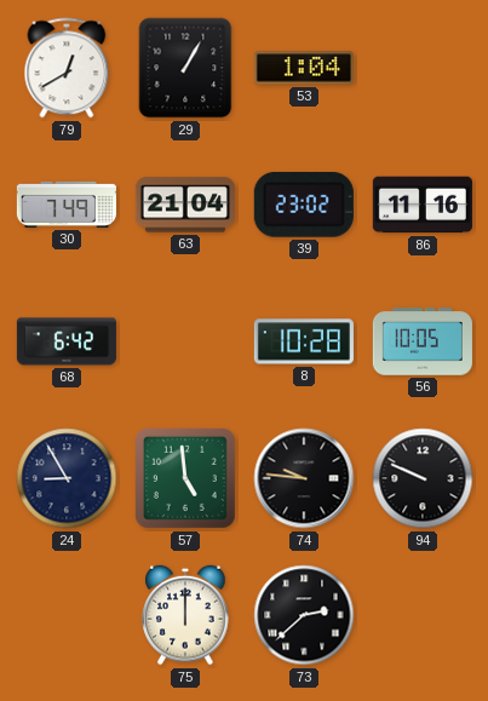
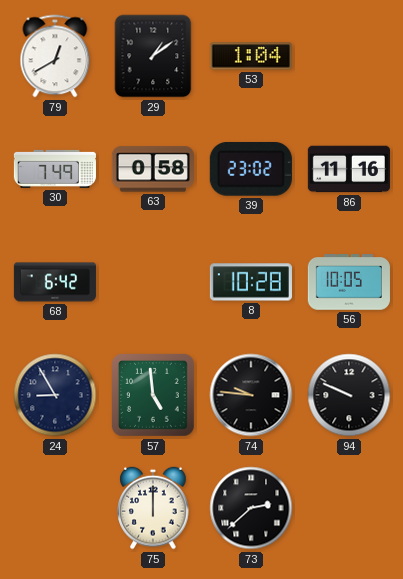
29: 1:05 -> 1:09 (153, 56)
63: 21:04 -> 0:58 (153, 169)
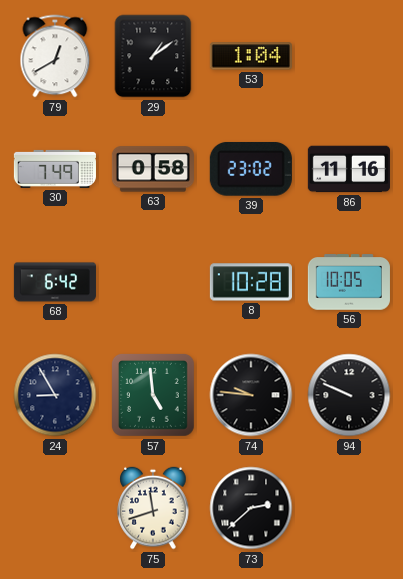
75: 12:00 -> 11:42 (153, 508)
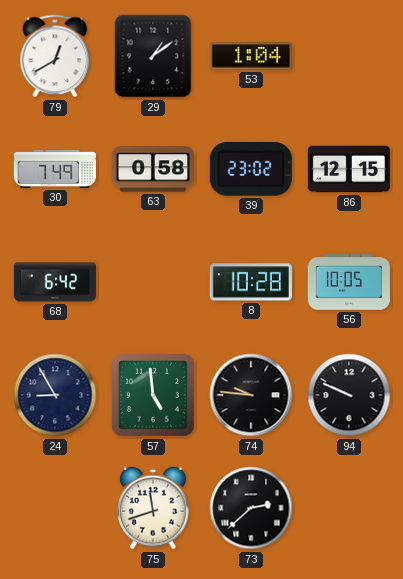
86: 11:16 -> 12:15 (349, 169)
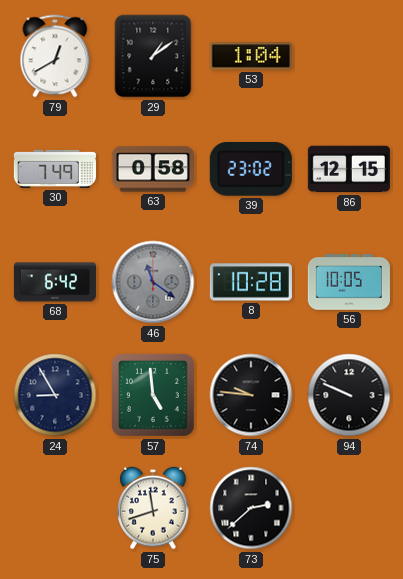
46: none -> 11:21 (153, 282)
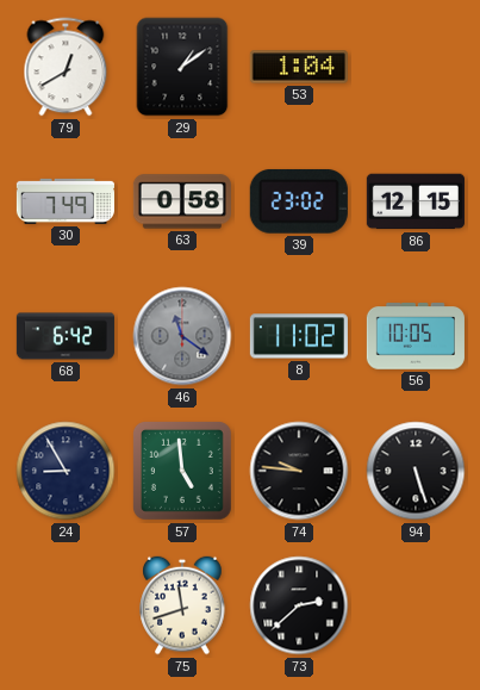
8: 10:28 -> 11:02 (299, 336)
94: 9:49 -> 5:27 (416, 471)
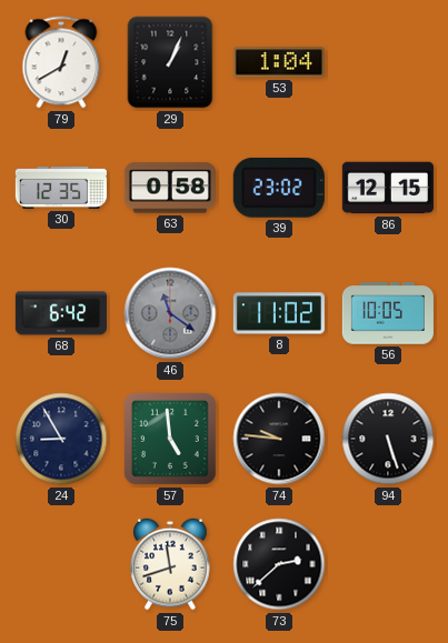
29: 1:09 -> 1:04 (170, 62)
30: 7:49 -> 12:35 (61, 188)
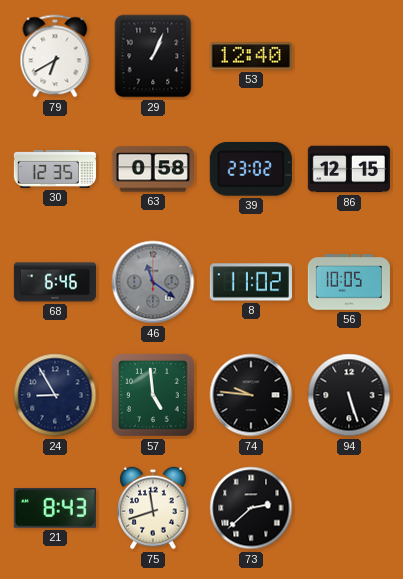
79: 12:40 -> 6:40 (55, 56)
53: 1:04 -> 12:40 (251, 56)
68: 6:42 -> 6:46 (55, 282)
21: none -> 8:43 (55, 508)
